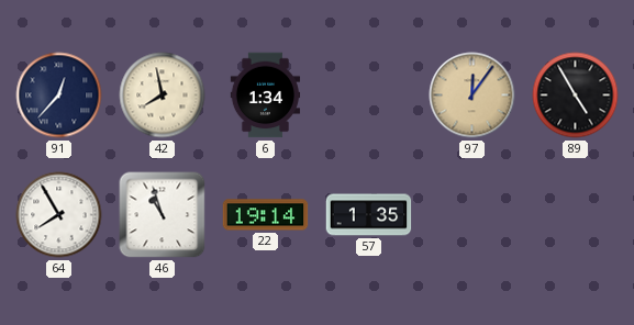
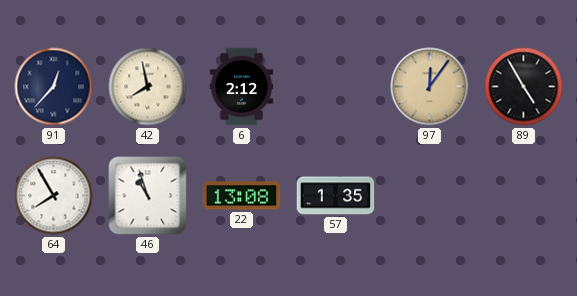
6: 1:34 -> 2:12 (242, 87)
22: 19:14 -> 13:08 (242, 196)
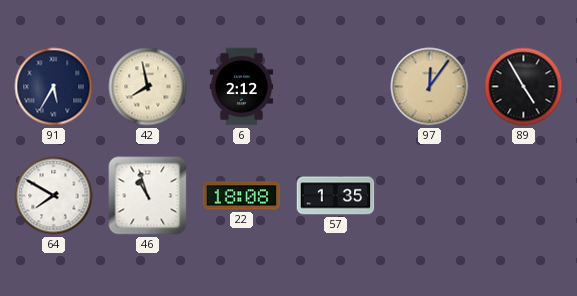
91: 12:37 -> 5:35 (54, 87)
64: 7:55 -> 7:50 (54, 196)
22: 13:08 -> 18:08 (242, 196)
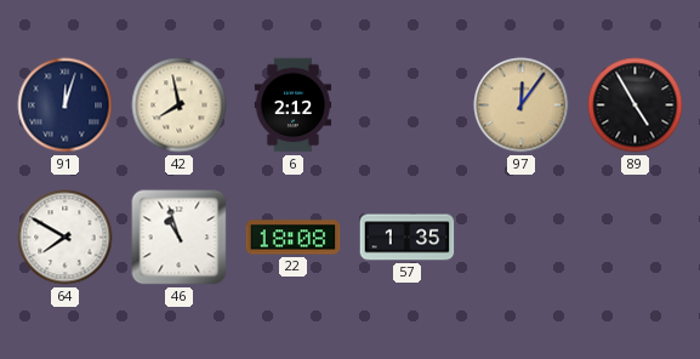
91: 5:35 -> 12:03 (66, 106)
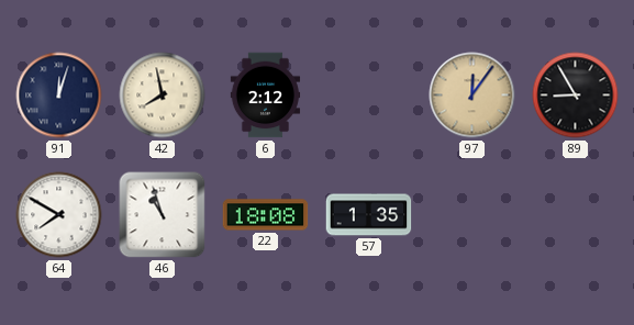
89: 4:55 -> 8:55 (576, 96)
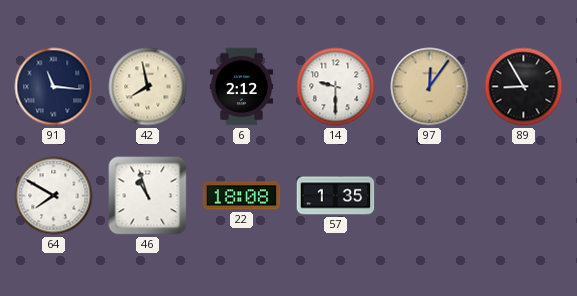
91: 12:03 -> 11:16 (54, 87)
14: none -> 9:30 (336, 87)
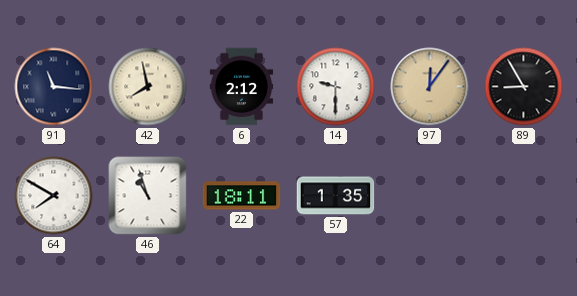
22: 18:08 -> 18:11 (242, 196)
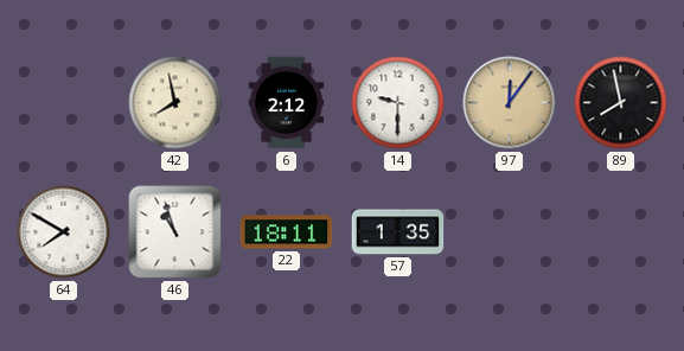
91: 11:16 -> none (54, 87)
89: 8:55 -> 7:58 (621, 103)
